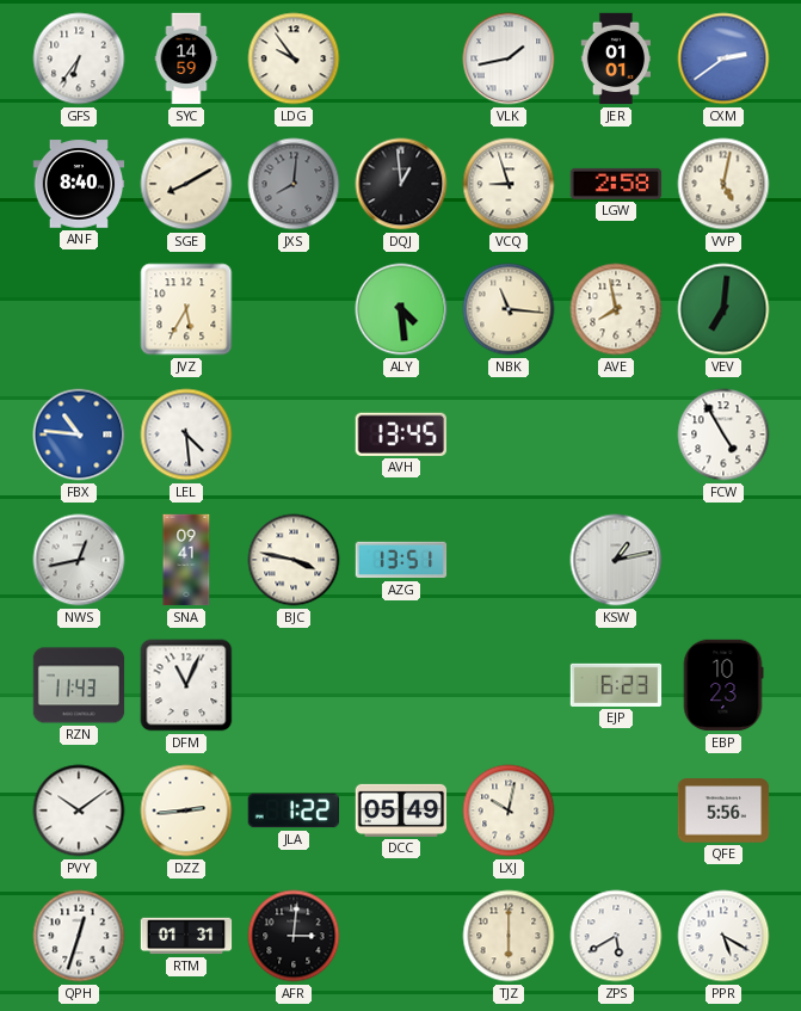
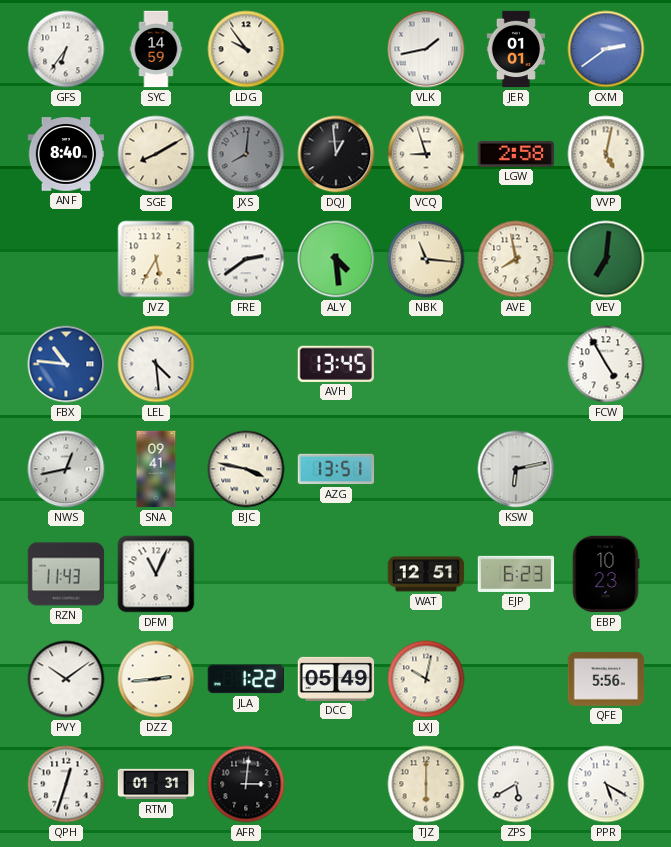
FRE: none -> 2:39 (246, 259)
KSW: 1:13 -> 6:13 (516, 469)
WAT: none -> 12:51 (426, 574)
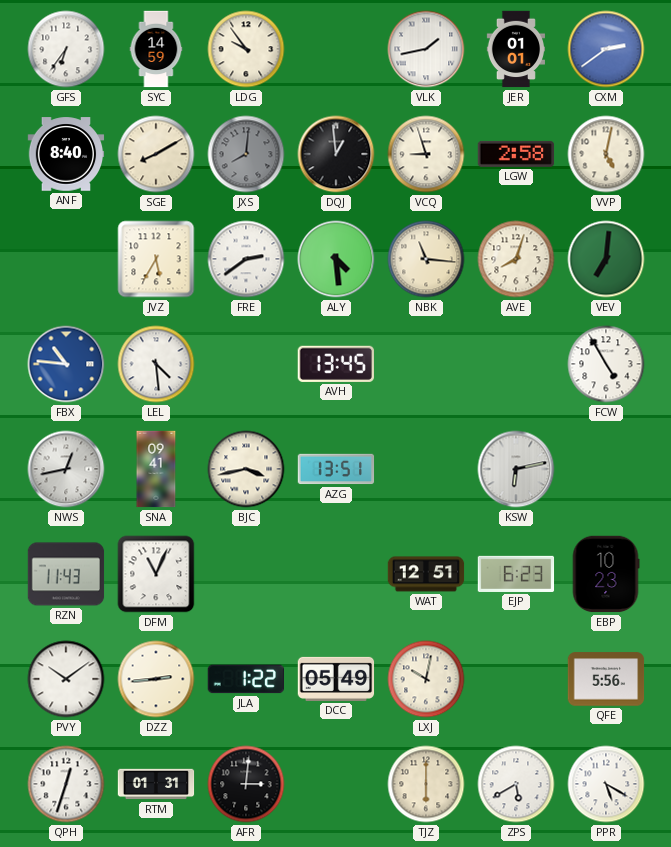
AVE: 7:58 -> 8:03 (516, 259)
BJC: 3:47 -> 3:43 (246, 469)
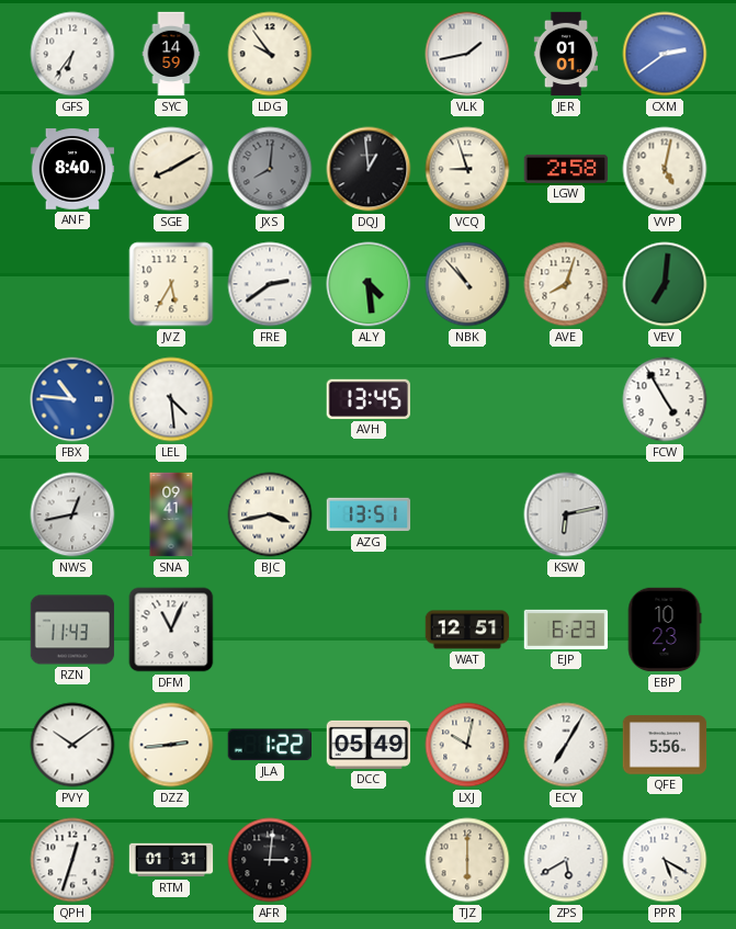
NBK: 11:16 -> 10:53 (467, 284)
ECY: none -> 7:05 (566, 745)
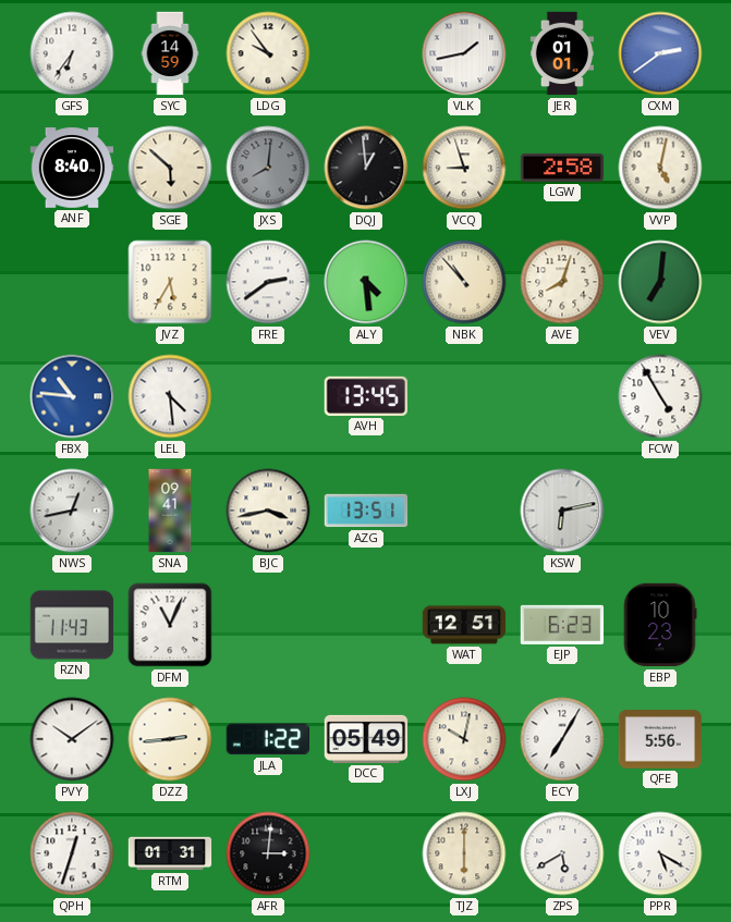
SGE: 8:10 -> 5:52 (170, 168)
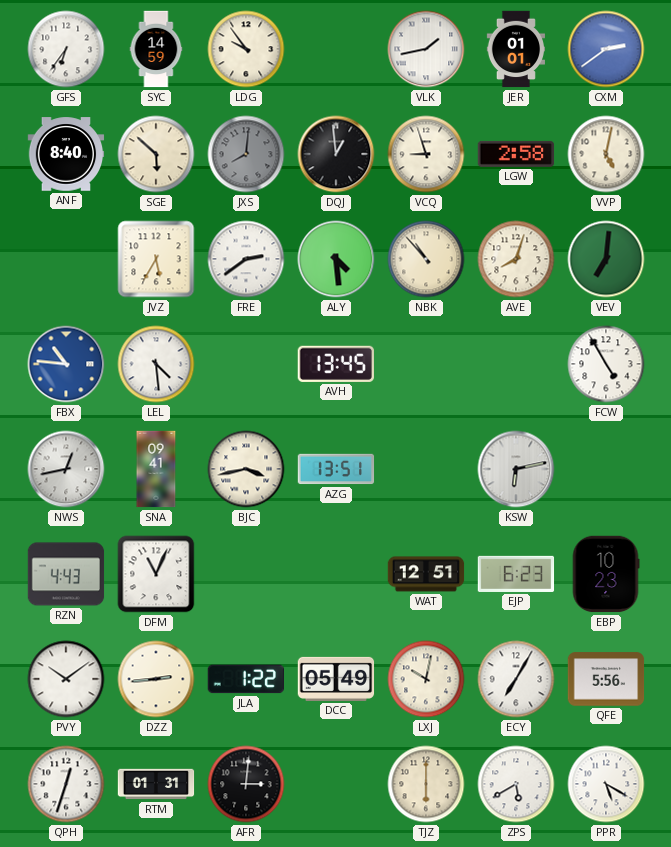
RZN: 11:43 -> 4:43 (66, 574)
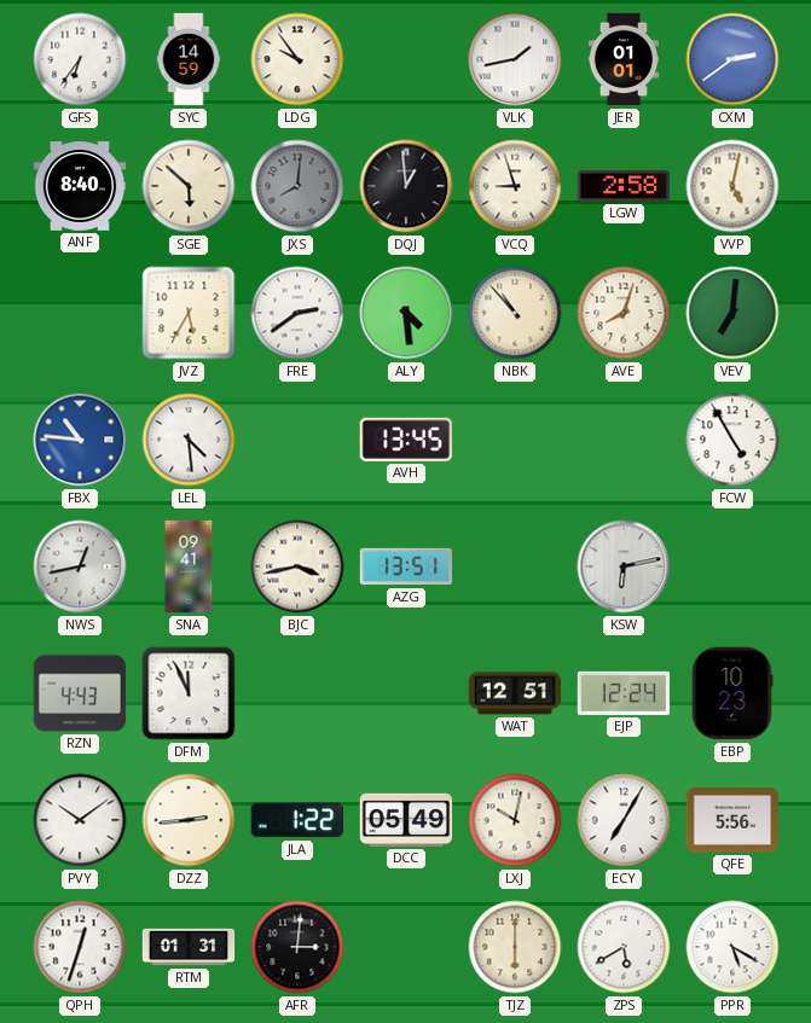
DFM: 11:04 -> 11:56 (189, 693)
EJP: 6:23 -> 12:24 (624, 693)
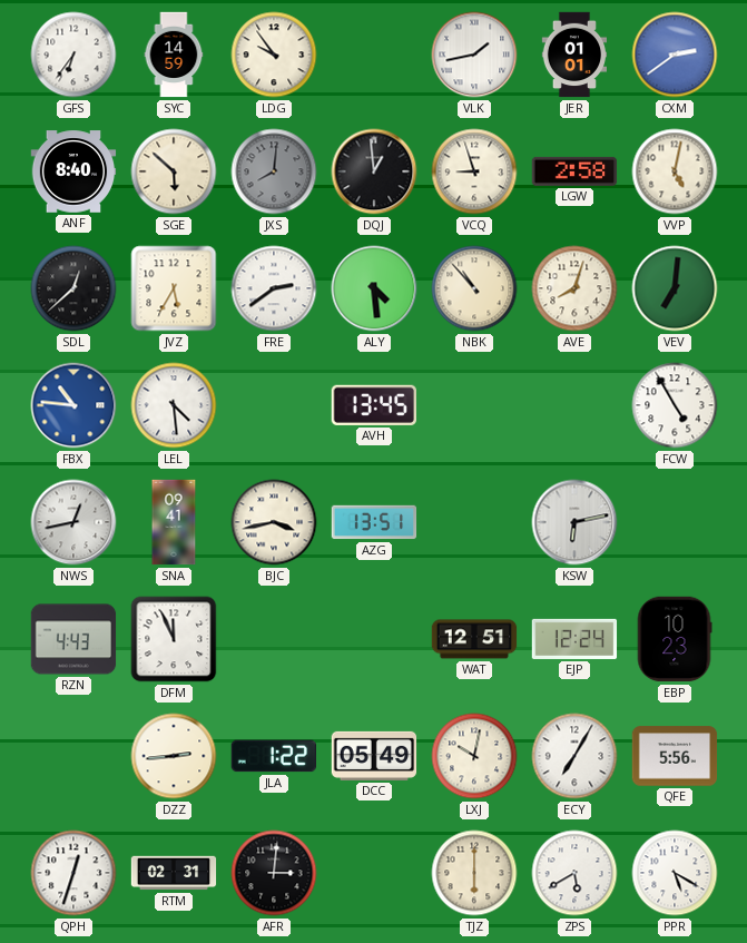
SDL: none -> 12:38 (73, 288)
PVY: 10:09 -> none (80, 820)
RTM: 01:31 -> 02:31 (174, 873)
